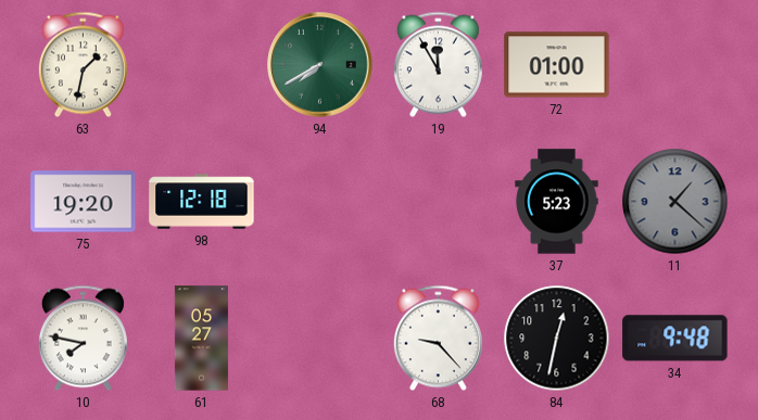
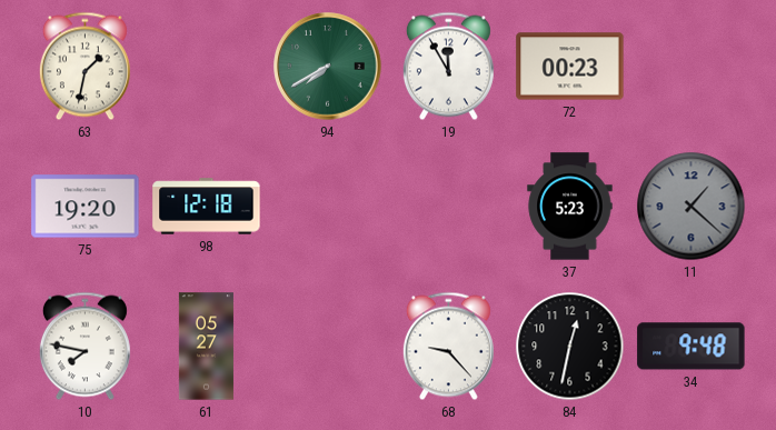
72: 01:00 -> 00:23 (570, 67)
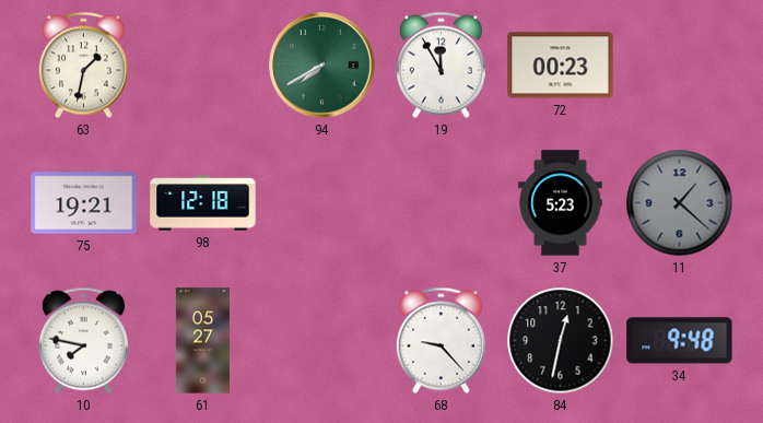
75: 19:20 -> 19:21 (84, 203)
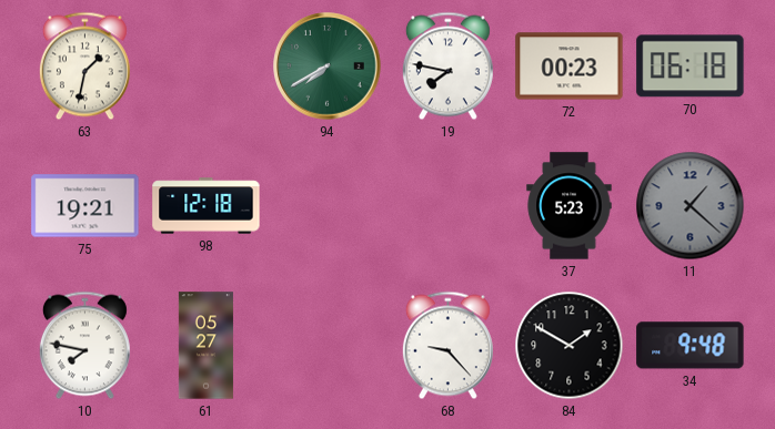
19: 11:55 -> 7:47 (447, 67)
70: none -> 06:18 (691, 67)
84: 12:32 -> 1:50 (570, 346)
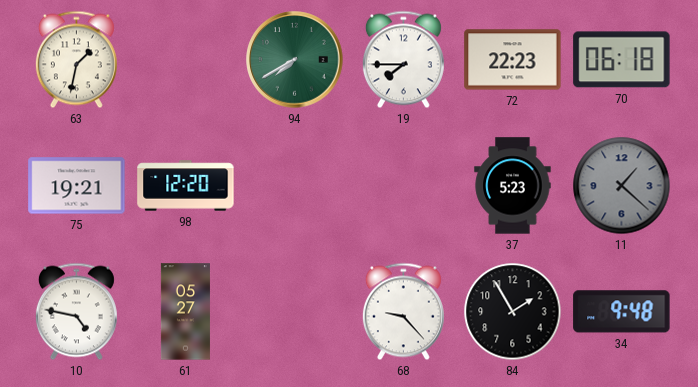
19: 7:47 -> 7:45 (403, 60)
72: 00:23 -> 22:23 (513, 60)
98: 12:18 -> 12:20 (186, 186)
10: 7:47 -> 4:47 (76, 312)
84: 1:50 -> 1:55 (513, 312)
